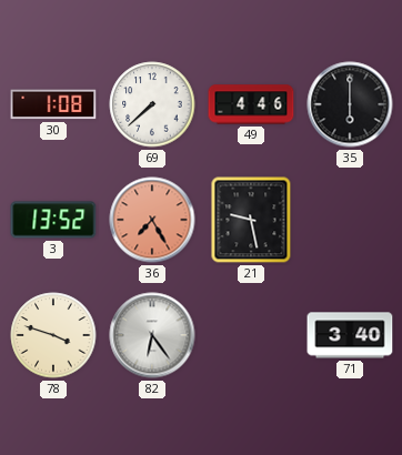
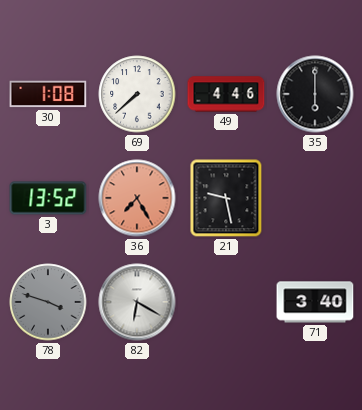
78 dial: cream -> grey (48, 302)
82: 6:24 -> 6:20 (137, 302)
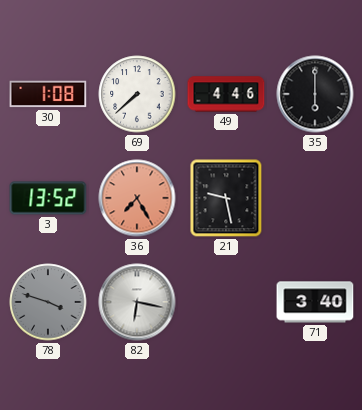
82: 6:20 -> 6:17 (137, 302)
